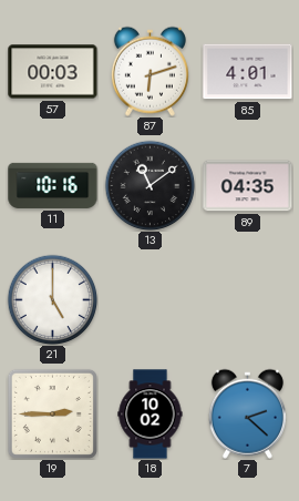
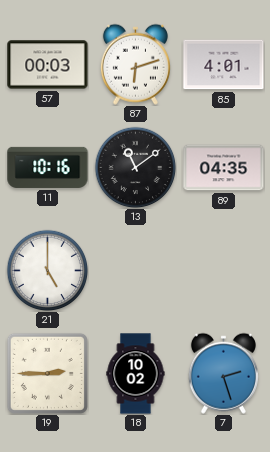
7: 2:22 -> 2:27 (223, 373)
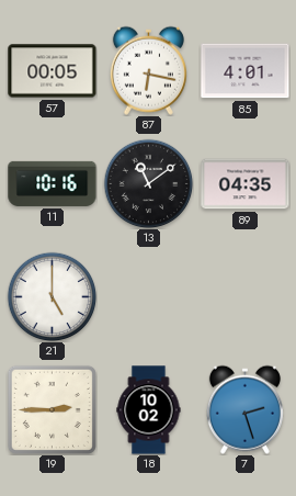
57: 00:03 -> 00:05 (53, 71)
87: 6:12 -> 6:17 (148, 70)
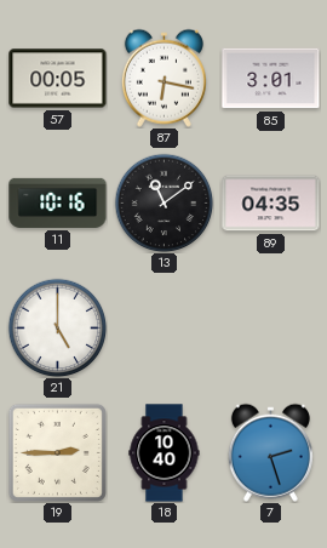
85: 4:01 -> 3:01 (271, 79)
18: 10:02 -> 10:40 (165, 453)
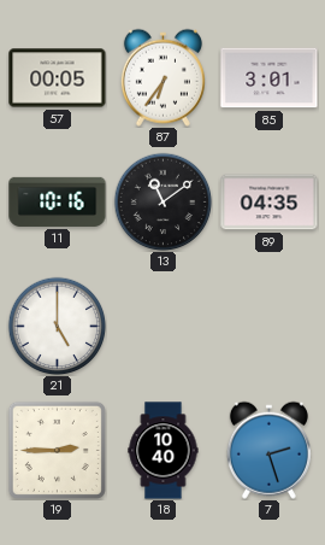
87: 6:17 -> 6:36 (162, 77)
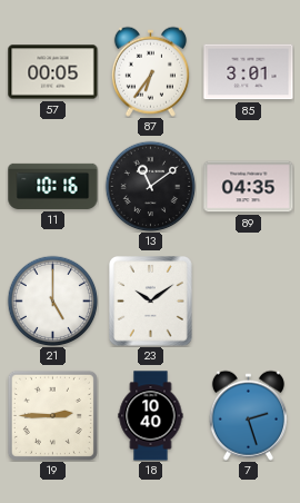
23: none -> 10:09 (151, 302)
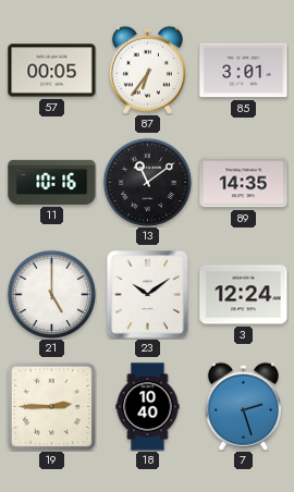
89: 04:35 -> 14:35 (244, 183)
3: none -> 12:24 (244, 295)
